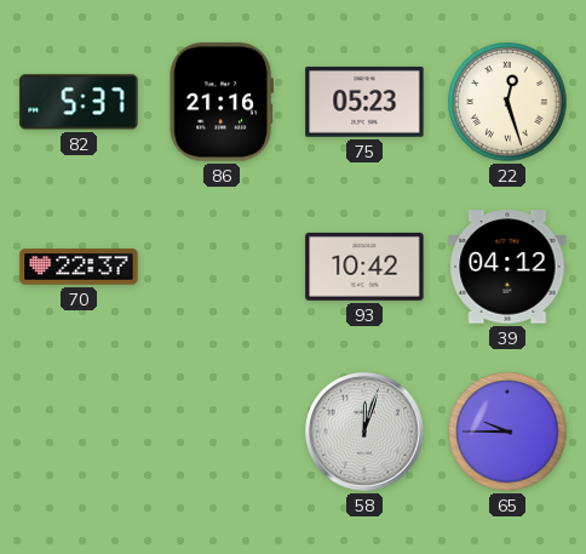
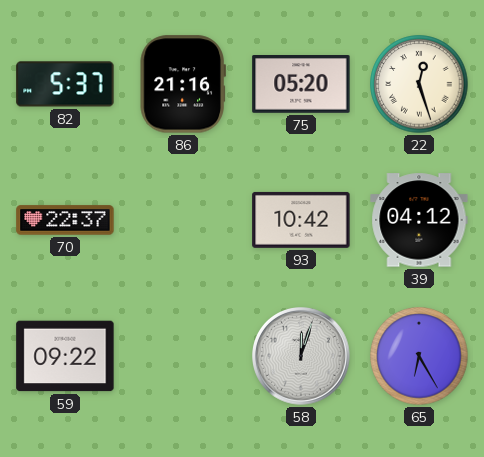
75: 05:23 -> 05:20 (301, 84)
59: none -> 09:22 (65, 356)
65: 9:45 -> 6:25 (419, 356)
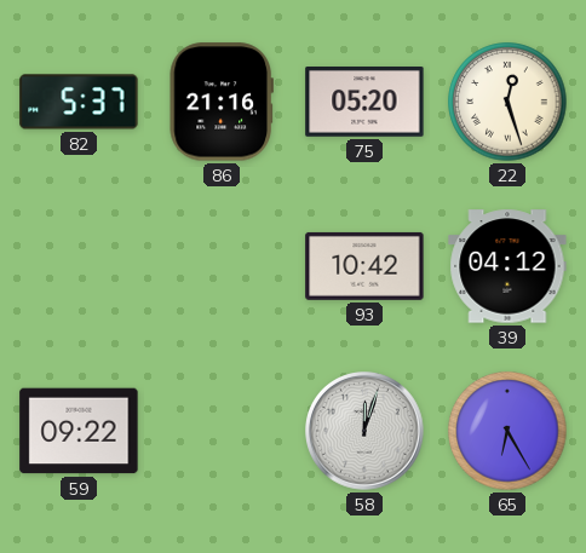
70: 22:37 -> none (65, 220)
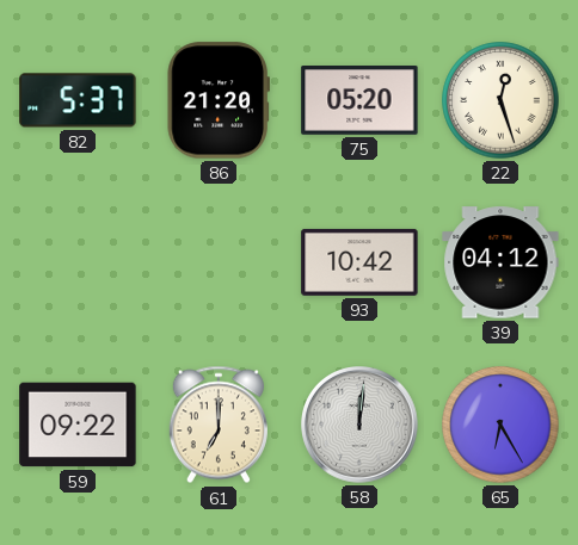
86: 21:16 -> 21:20 (217, 100)
61: none -> 7:00 (219, 425)
58: 12:03 -> 12:01 (361, 426)
